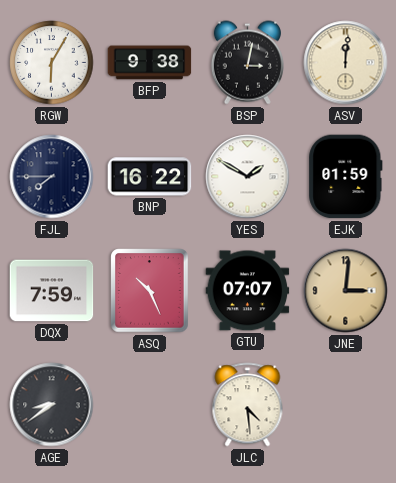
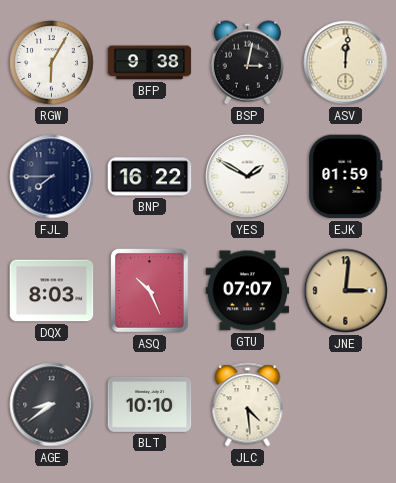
DQX: 7:59 -> 8:03 (52, 291)
BLT: none -> 10:10 (150, 404)
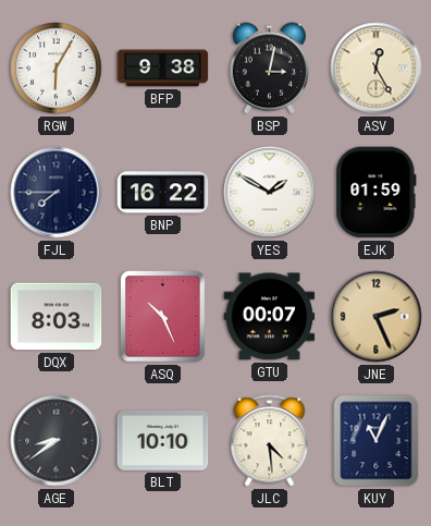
ASV: 12:01 -> 12:25 (377, 69)
GTU: 07:07 -> 00:07 (270, 317)
JNE: 3:01 -> 2:26 (377, 317)
KUY: none -> 11:04 (377, 441)
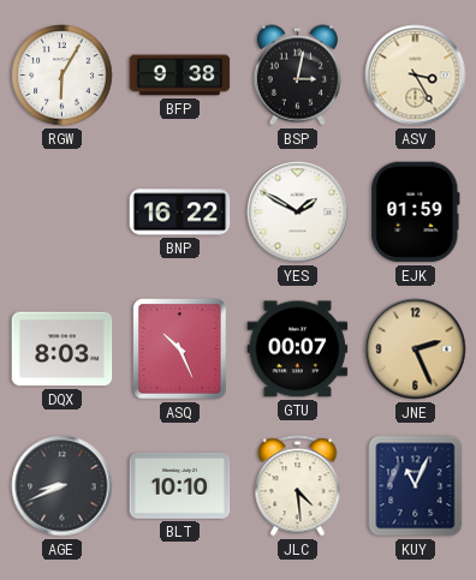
ASV: 12:25 -> 3:25 (416, 76)
FJL: 7:45 -> none (57, 193)
AGE: 8:39 -> 8:41 (63, 486)
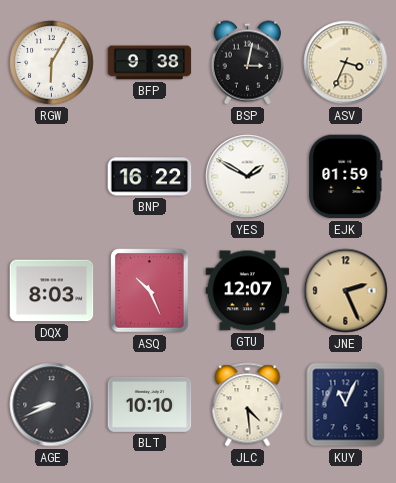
ASV: 3:25 -> 3:34 (346, 63)
GTU: 00:07 -> 12:07 (248, 291)
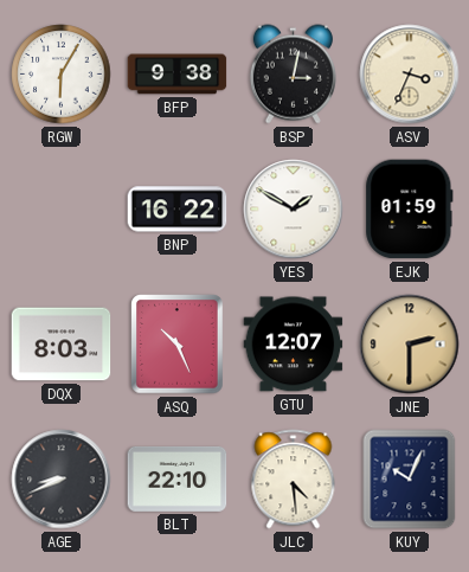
JNE: 2:26 -> 2:30 (410, 345)
BLT: 10:10 -> 22:10 (178, 478)
KUY: 11:04 -> 10:04 (410, 480)
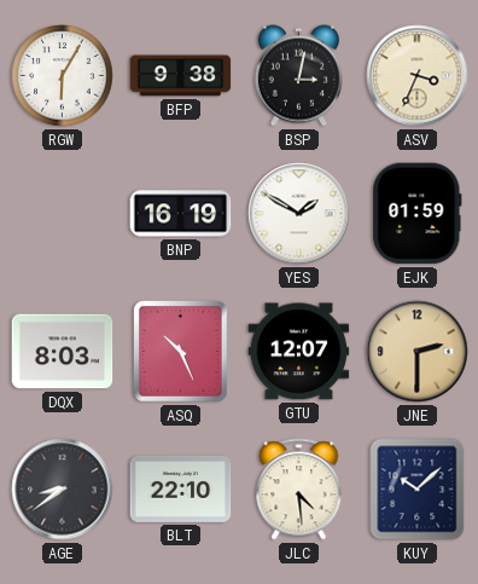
BNP: 16:22 -> 16:19 (181, 214)
AGE: 8:41 -> 8:39 (63, 490)
KUY: 10:04 -> 10:08 (418, 490)
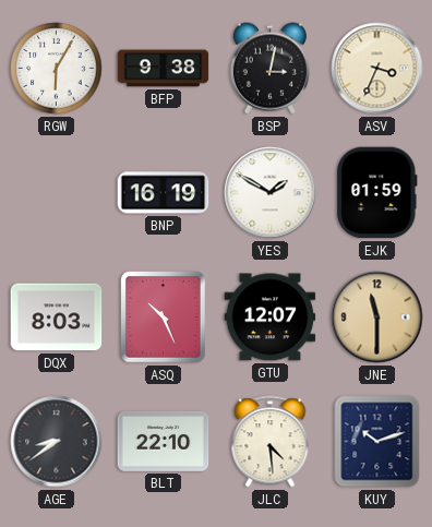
JNE: 2:30 -> 11:30 (377, 318)
KUY: 10:08 -> 10:12 (377, 442)
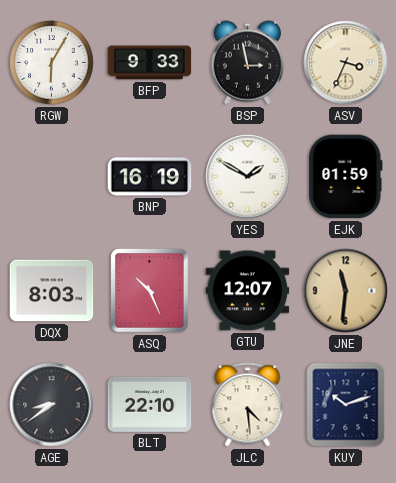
BFP: 9:38 -> 9:33 (150, 63)
BSP: 3:02 -> 2:58 (247, 63)
JNE: 11:30 -> 11:31 (346, 291)
